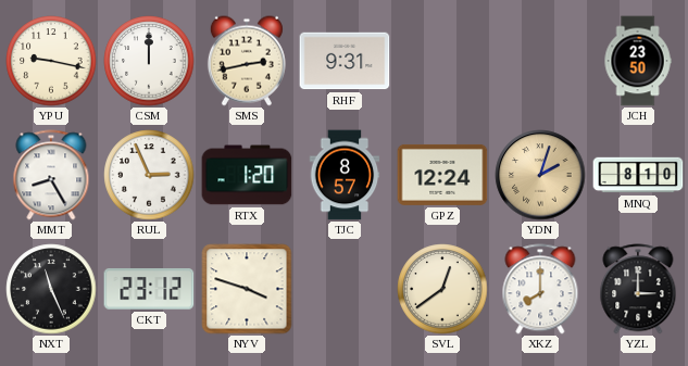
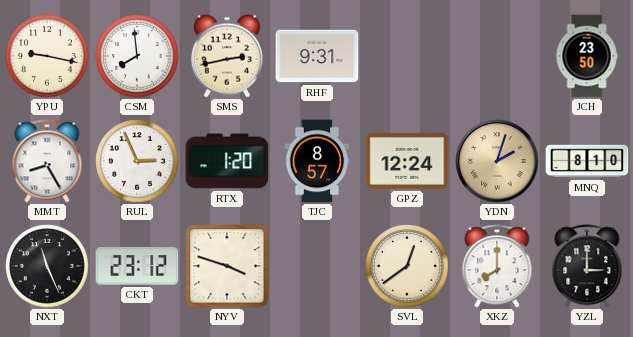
CSM: 12:00 -> 7:59 (137, 56)
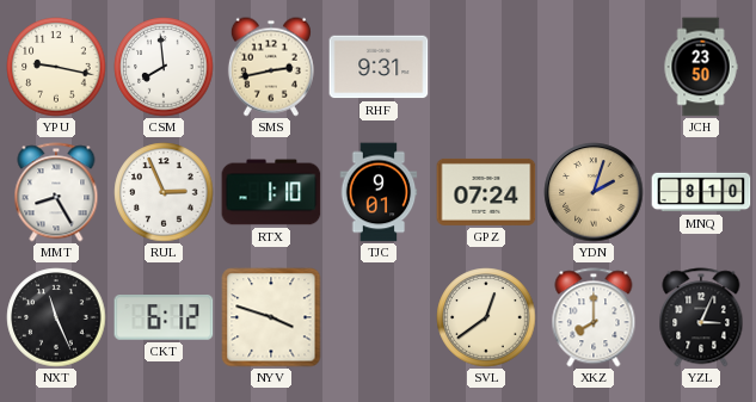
RTX: 1:20 -> 1:10 (271, 192)
TJC: 8:57 -> 9:01 (379, 192)
GPZ: 12:24 -> 07:24 (486, 192)
CKT: 23:12 -> 6:12 (164, 318)
YZL: 3:00 -> 3:04 (701, 317)
